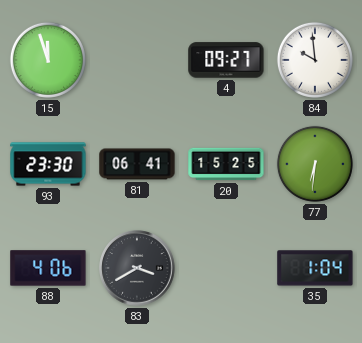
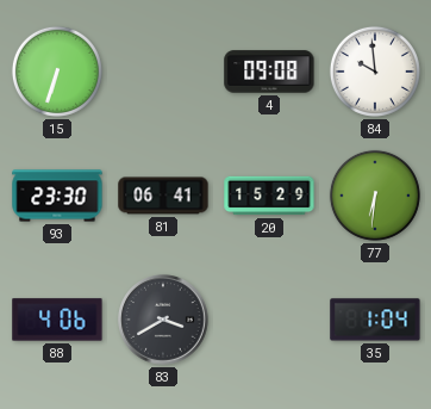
15: 11:57 -> 6:33 (57, 72)
4: 09:27 -> 09:08 (269, 72)
20: 15:25 -> 15:29 (269, 196)
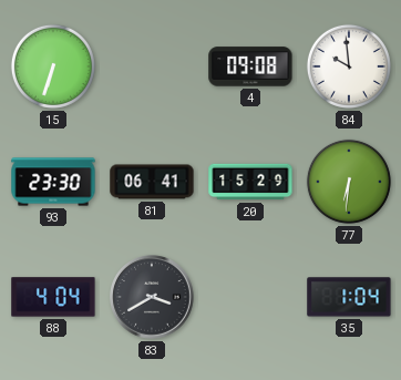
88: 4:06 -> 4:04 (53, 297)
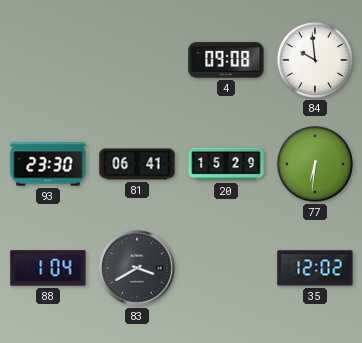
15: 6:33 -> none (53, 66)
88: 4:04 -> 1:04 (48, 268)
35: 1:04 -> 12:02 (315, 268)
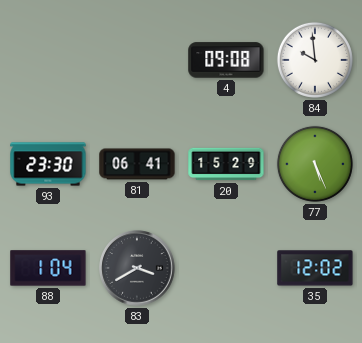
77: 6:31 -> 5:26 (315, 164)
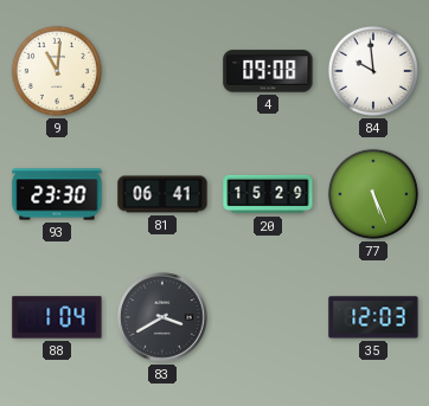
9: none -> 11:01 (57, 71)
35: 12:02 -> 12:03 (373, 317)
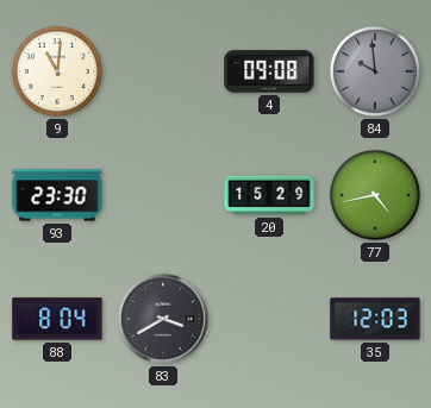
84 dial: white -> grey (375, 71)
81: 06:41 -> none (162, 194)
77: 5:26 -> 4:43 (375, 195)
88: 1:04 -> 8:04 (57, 319)
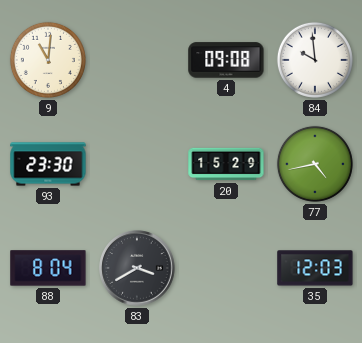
84 dial: grey -> white (315, 60)
